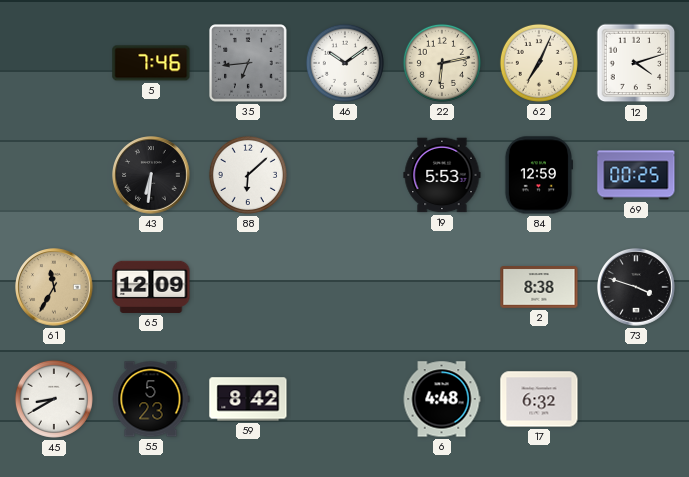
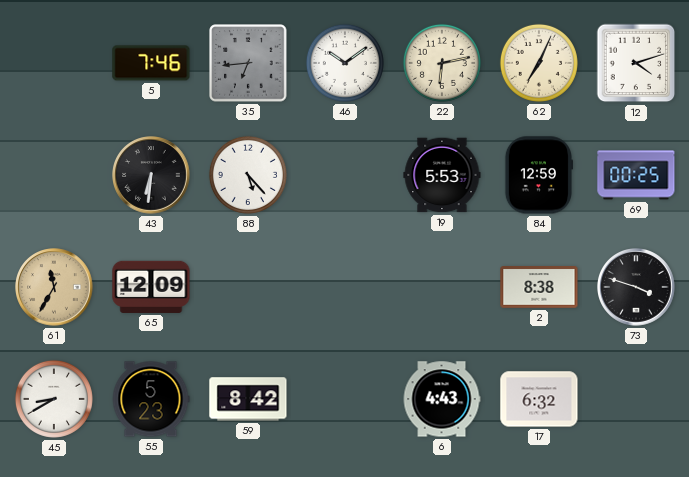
88: 6:08 -> 5:23 (248, 175)
6: 4:48 -> 4:43 (442, 399)
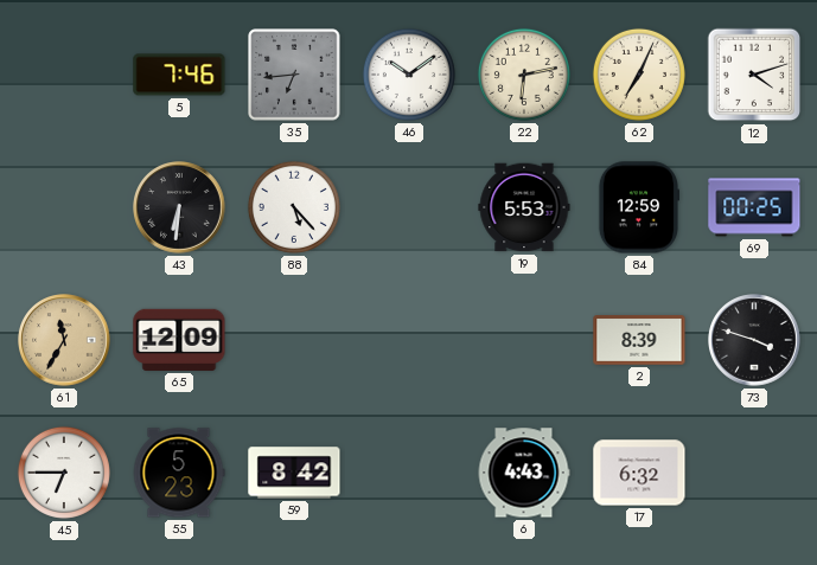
2: 8:38 -> 8:39 (639, 340)
45: 8:40 -> 6:45 (64, 473)
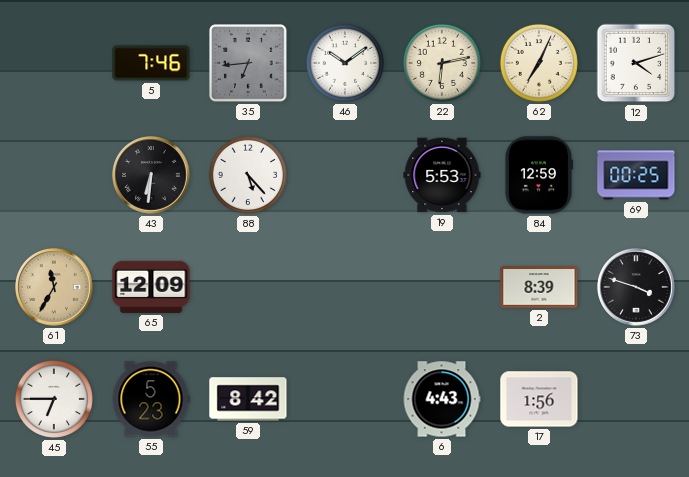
17: 6:32 -> 1:56 (539, 399)
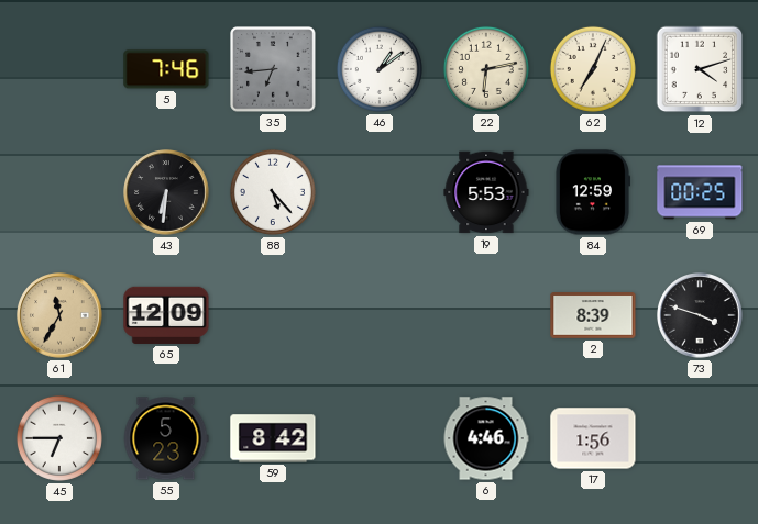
46: 10:09 -> 1:09 (380, 69)
6: 4:43 -> 4:46 (486, 438)
